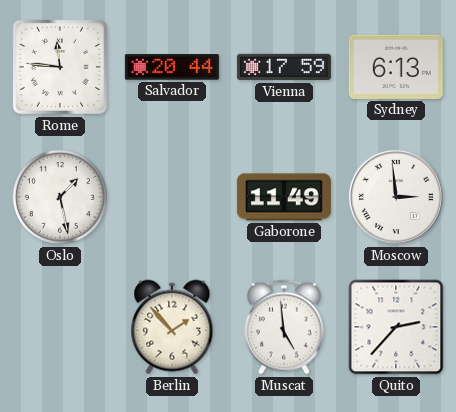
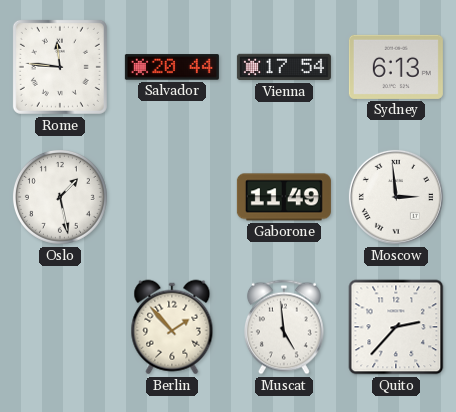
Vienna: 17:59 -> 17:54 (284, 67)
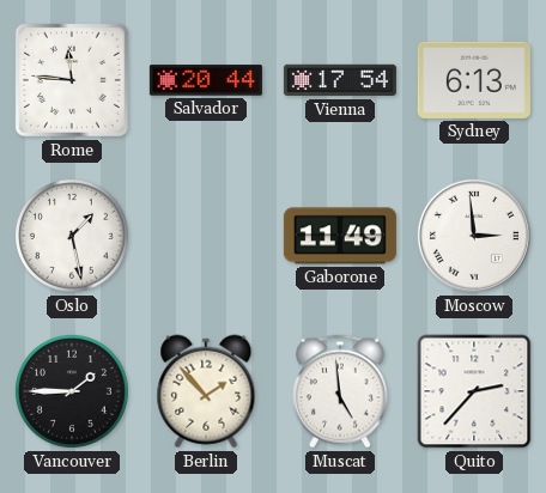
Vancouver: none -> 1:45 (72, 391)
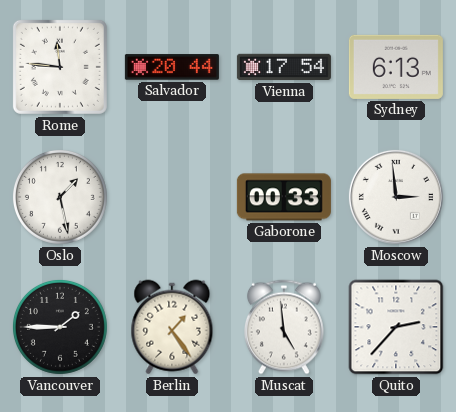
Gaborone: 11:49 -> 00:33 (284, 197)
Berlin: 1:53 -> 1:24 (172, 327)
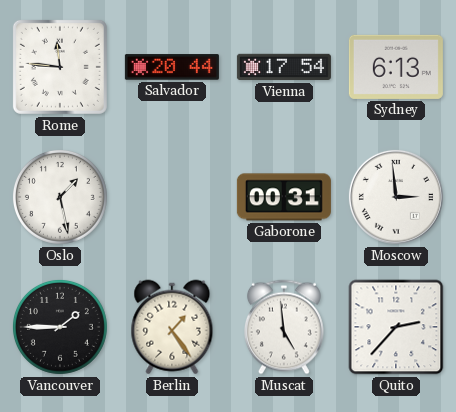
Gaborone: 00:33 -> 00:31 (284, 197)
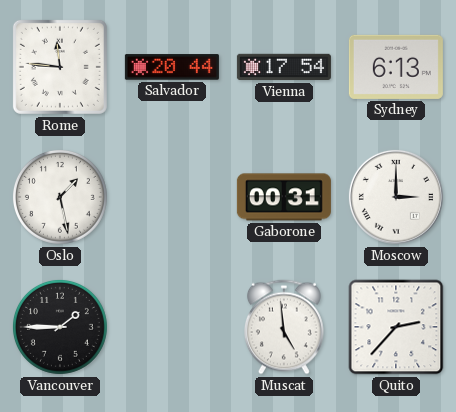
Moscow: 2:59 -> 3:00 (396, 197)
Berlin: 1:24 -> none (172, 327)
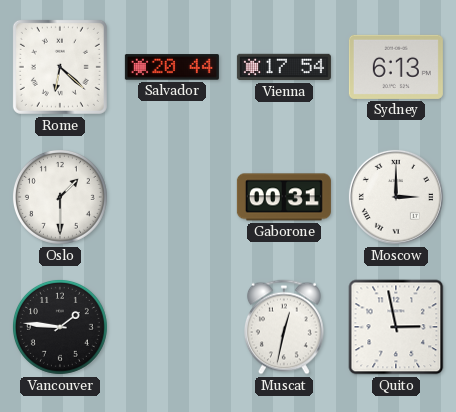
Rome: 11:46 -> 6:22 (60, 67)
Oslo: 1:28 -> 1:30 (60, 197)
Vancouver: 1:45 -> 1:46 (60, 327)
Muscat: 4:59 -> 12:32 (284, 327)
Quito: 2:37 -> 2:58 (396, 327)
